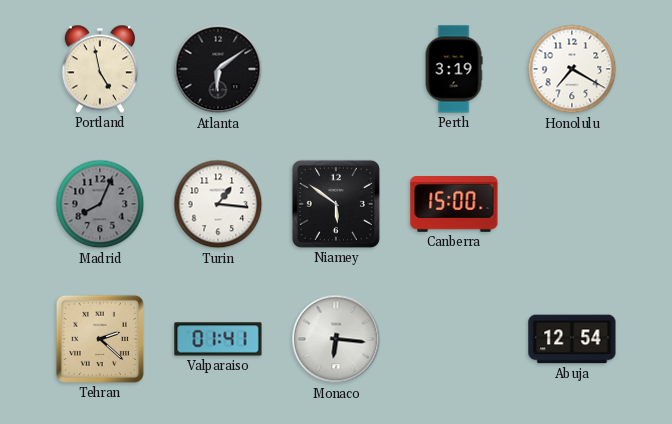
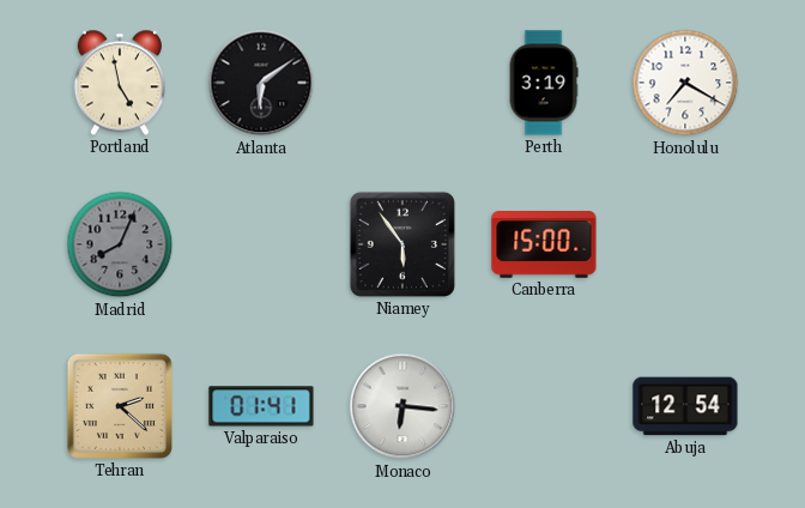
Turin: 1:16 -> none (218, 204)
Niamey: 5:51 -> 5:54 (402, 244)
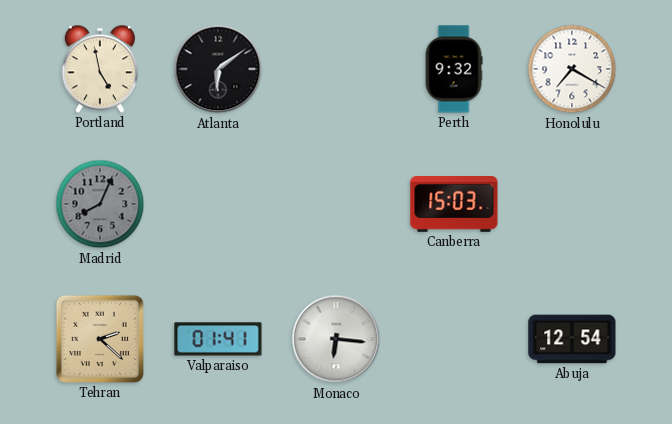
Perth: 3:19 -> 9:32 (454, 69)
Niamey: 5:54 -> none (402, 244)
Canberra: 15:00 -> 15:03 (454, 205)
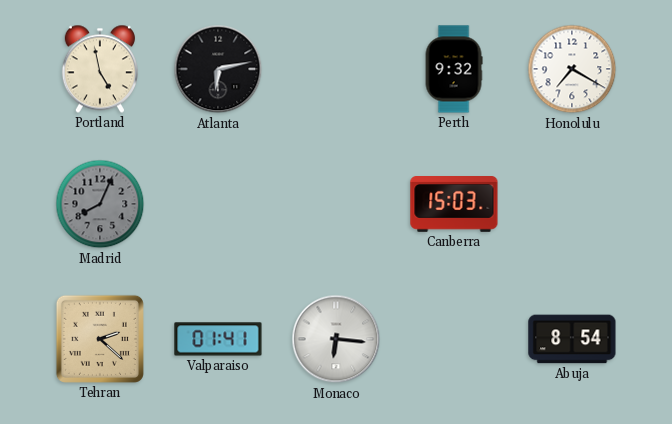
Atlanta: 6:09 -> 6:13 (218, 69)
Abuja: 12:54 -> 8:54 (572, 339)
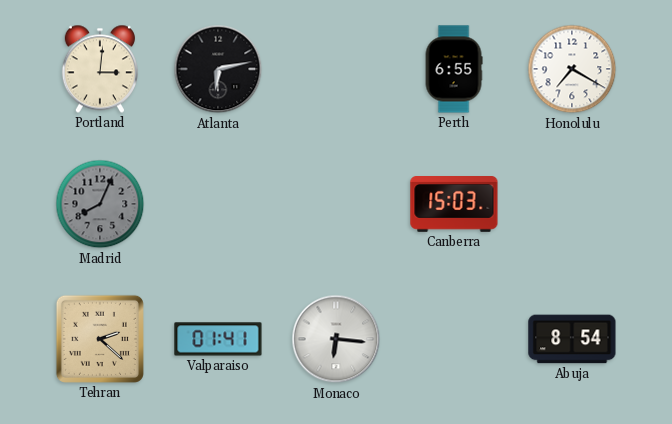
Portland: 4:58 -> 3:01 (100, 69)
Perth: 9:32 -> 6:55 (454, 69)
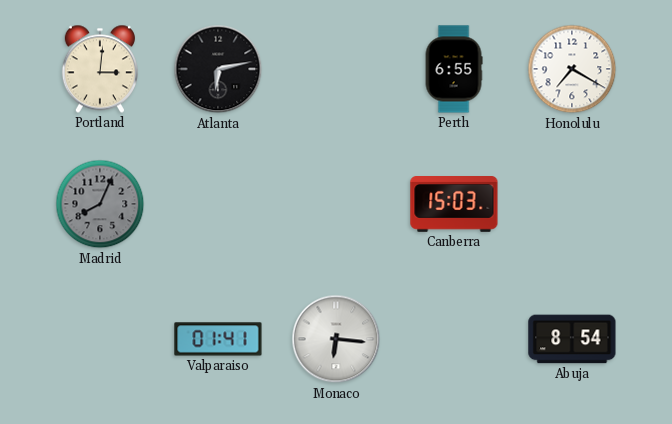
Tehran: 2:22 -> none (100, 339)
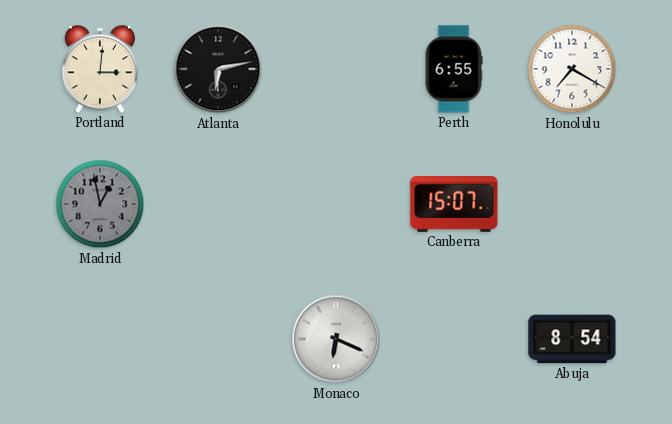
Madrid: 8:04 -> 12:58 (100, 204)
Canberra: 15:03 -> 15:07 (454, 205)
Valparaiso: 01:41 -> none (218, 339)
Monaco: 6:16 -> 6:19 (336, 339)
